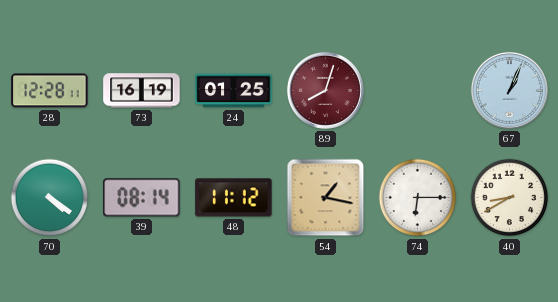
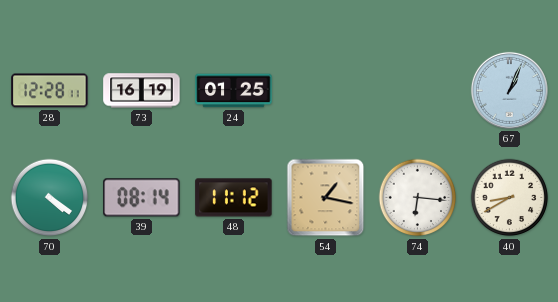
89: 8:03 -> none (325, 90)
74: 6:15 -> 6:16 (418, 198)
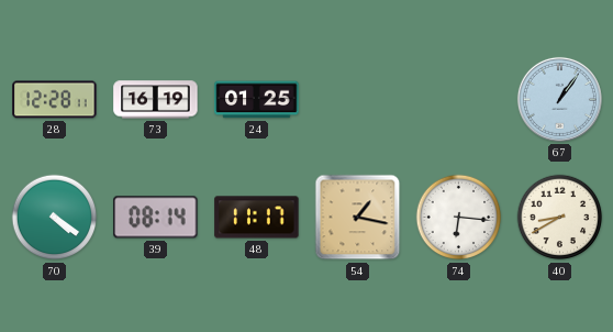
67: 1:04 -> 1:06 (559, 99)
48: 11:12 -> 11:17 (257, 218)
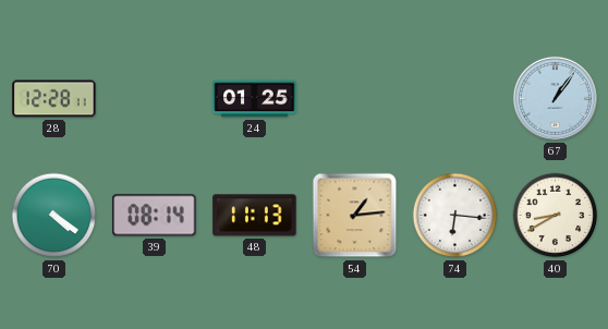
73: 16:19 -> none (156, 100)
48: 11:17 -> 11:13 (255, 216)
54: 1:17 -> 1:14 (355, 216)
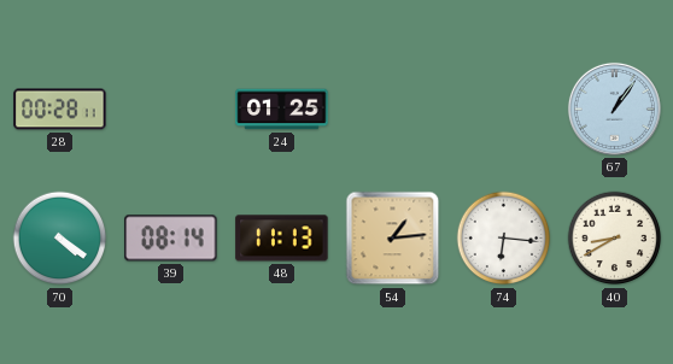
28: 12:28 -> 00:28 (60, 110)
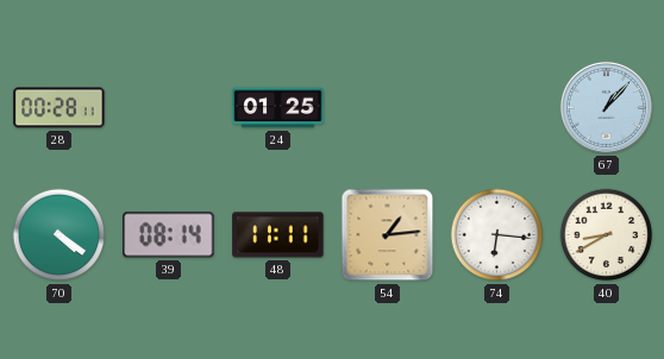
67: 1:06 -> 1:07 (606, 107)
48: 11:13 -> 11:11 (278, 235)
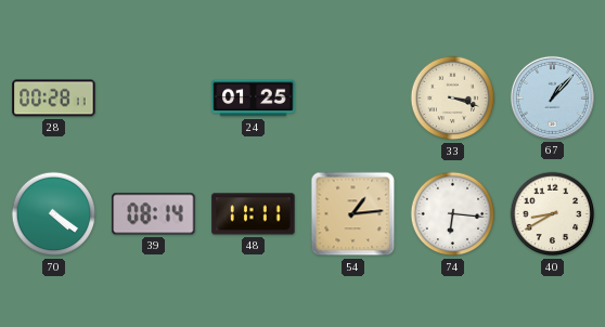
33: none -> 3:18 (453, 99)
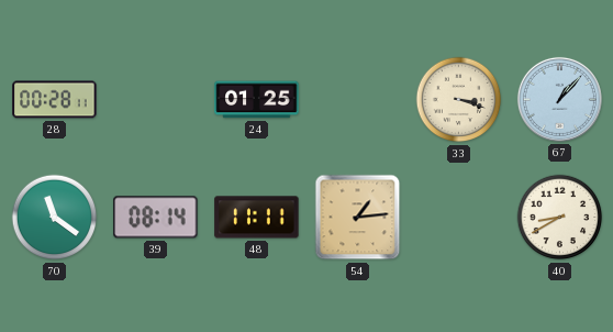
70: 4:21 -> 11:21 (55, 218)
74: 6:16 -> none (453, 214)
